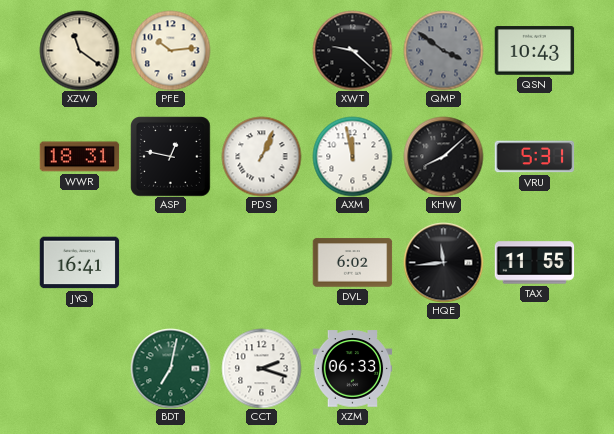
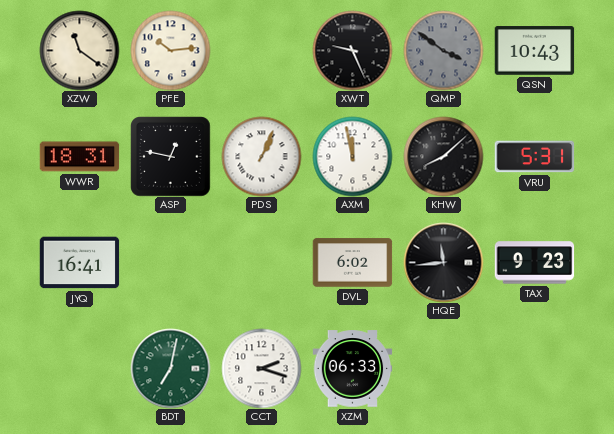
XWT: 9:22 -> 9:26 (352, 50)
TAX: 11:55 -> 9:23 (534, 263)
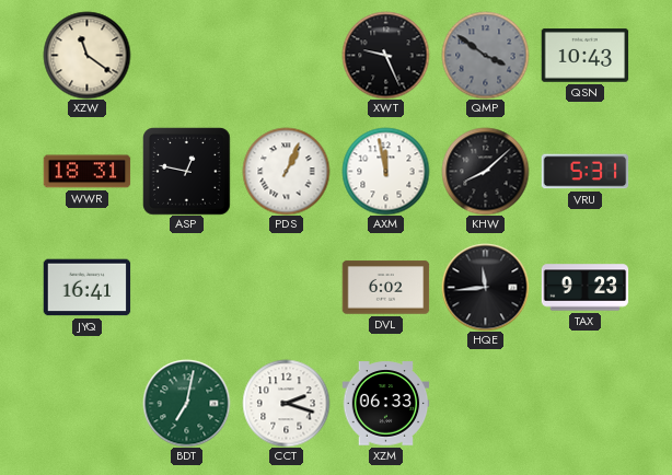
PFE: 10:14 -> none (170, 50)
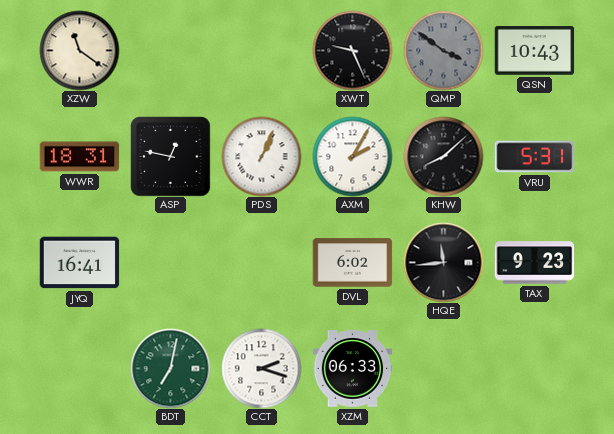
AXM: 11:58 -> 2:05 (352, 156)
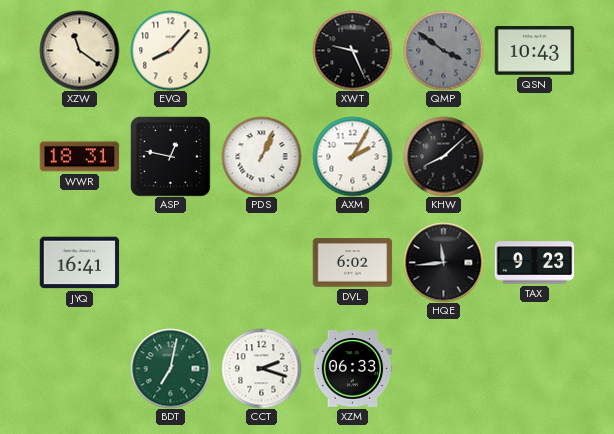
EVQ: none -> 8:07 (170, 50)
VRU: 5:31 -> none (534, 157)
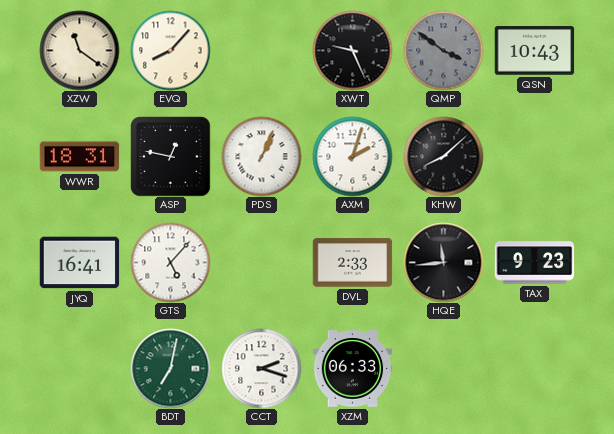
AXM: 2:05 -> 2:03 (352, 156)
GTS: none -> 5:07 (170, 262)
DVL: 6:02 -> 2:33 (352, 263)
